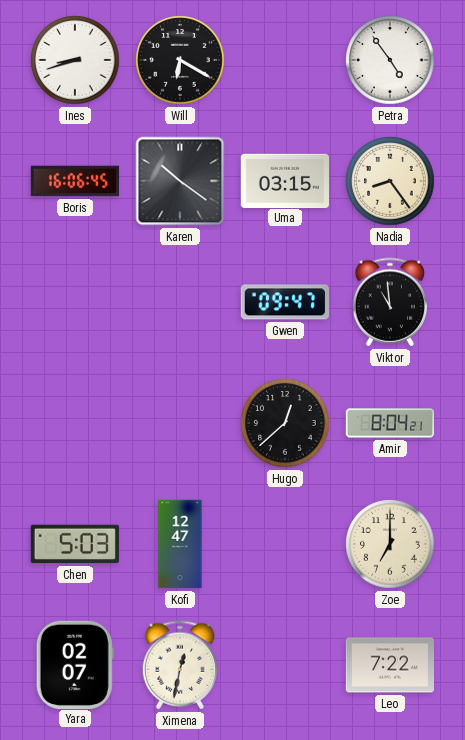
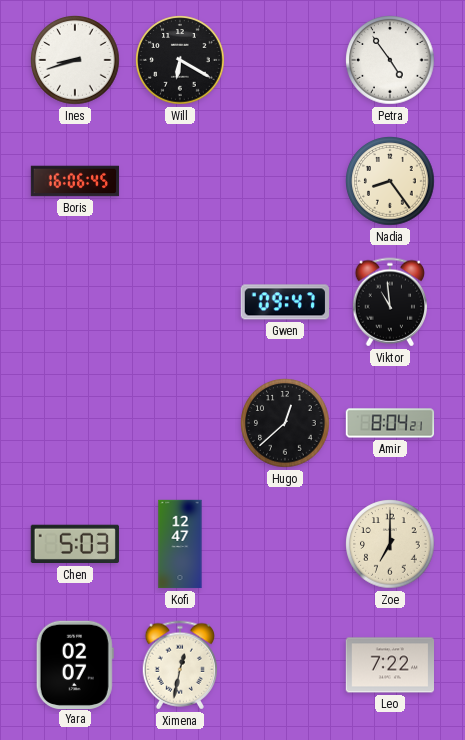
Karen: 10:21 -> none (180, 181)
Uma: 03:15 -> none (284, 180)
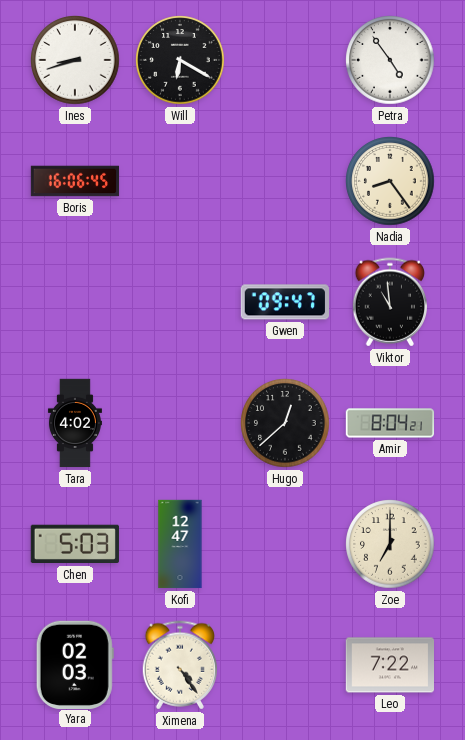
Tara: none -> 4:02 (75, 423)
Yara: 02:07 -> 02:03 (75, 664)
Ximena: 12:32 -> 4:24 (179, 665)
